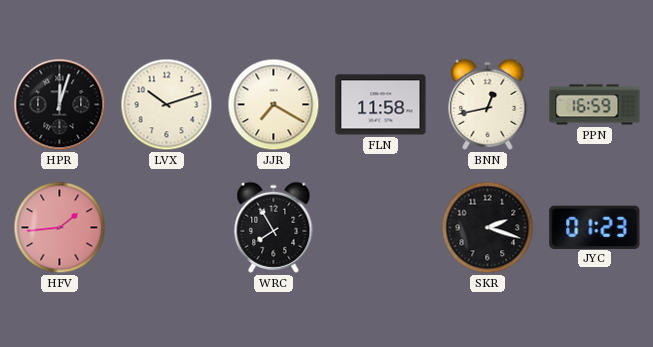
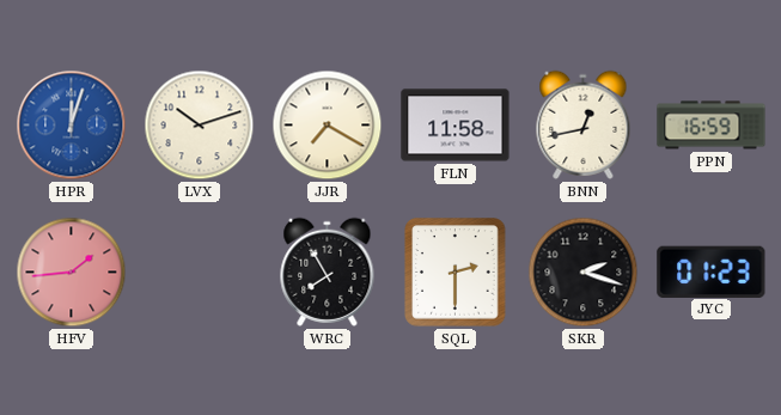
HPR dial: black -> blue (72, 126)
SQL: none -> 2:30 (456, 273)
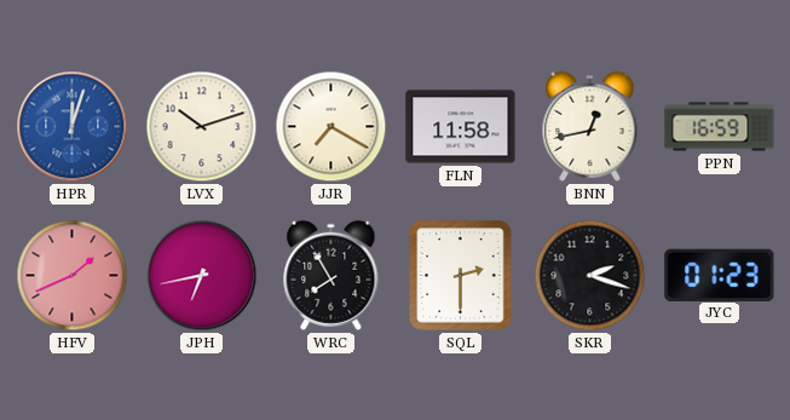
HFV: 1:44 -> 1:41 (73, 276)
JPH: none -> 6:43 (202, 276)
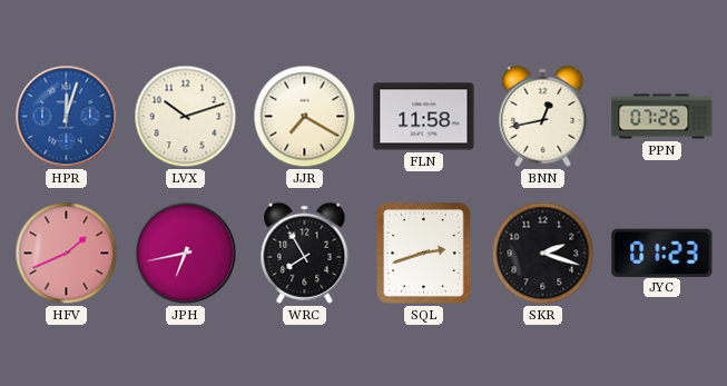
PPN: 16:59 -> 07:26 (662, 117)
SQL: 2:30 -> 2:42 (424, 254)
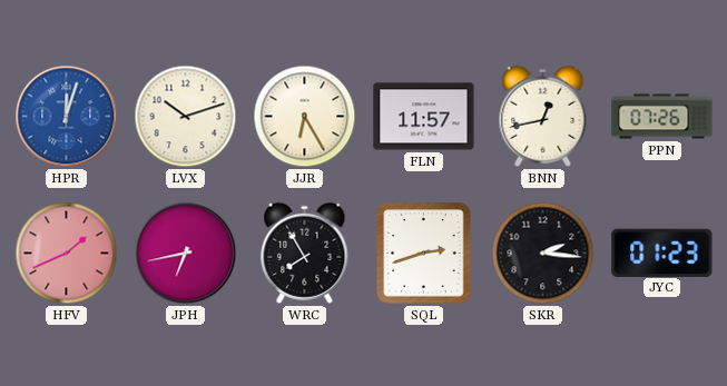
JJR: 7:20 -> 6:25 (305, 117)
FLN: 11:58 -> 11:57 (424, 117)
SKR: 2:18 -> 2:16 (543, 254)
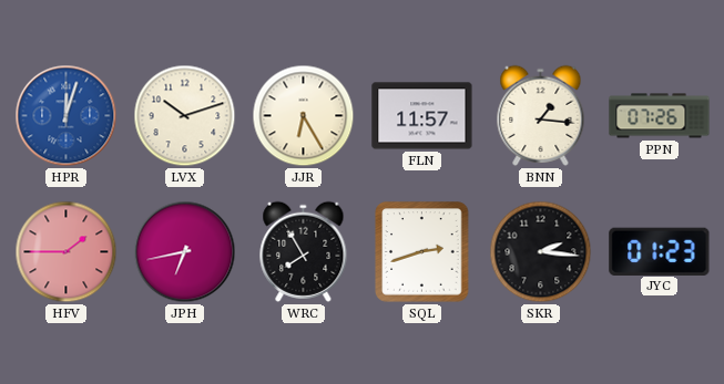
BNN: 12:43 -> 1:16 (541, 115)
HFV: 1:41 -> 1:45 (67, 252)
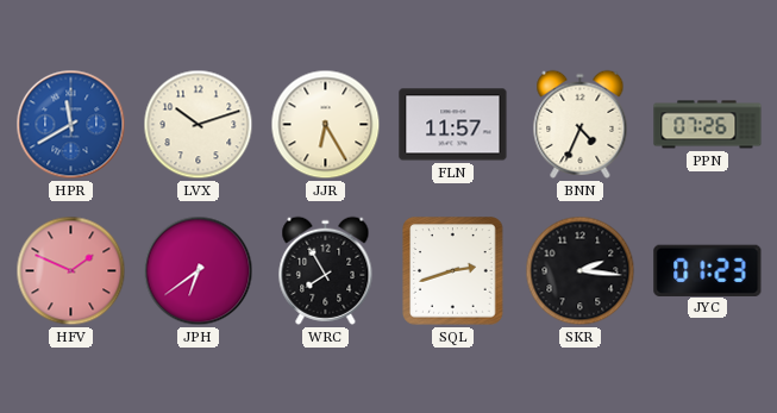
HPR: 12:03 -> 11:40 (71, 125)
BNN: 1:16 -> 4:34 (581, 124)
HFV: 1:45 -> 1:49 (71, 271)
JPH: 6:43 -> 6:39 (199, 271)
